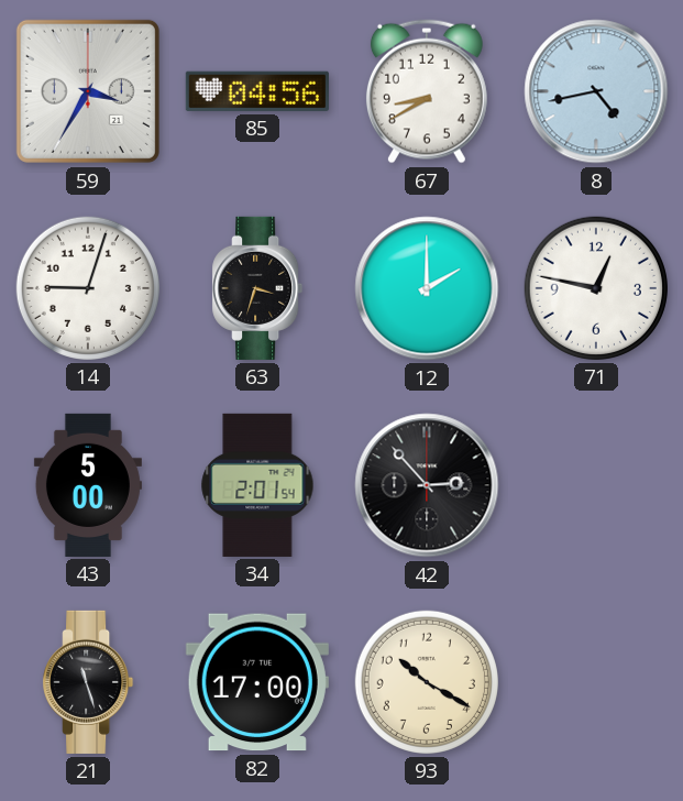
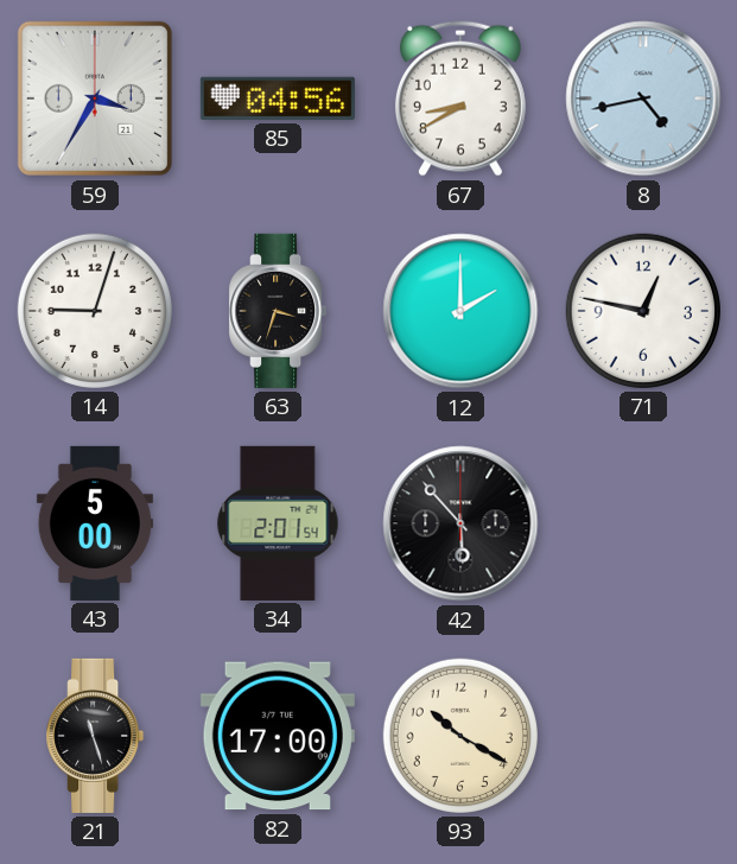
42: 2:53 -> 5:53 (460, 523)
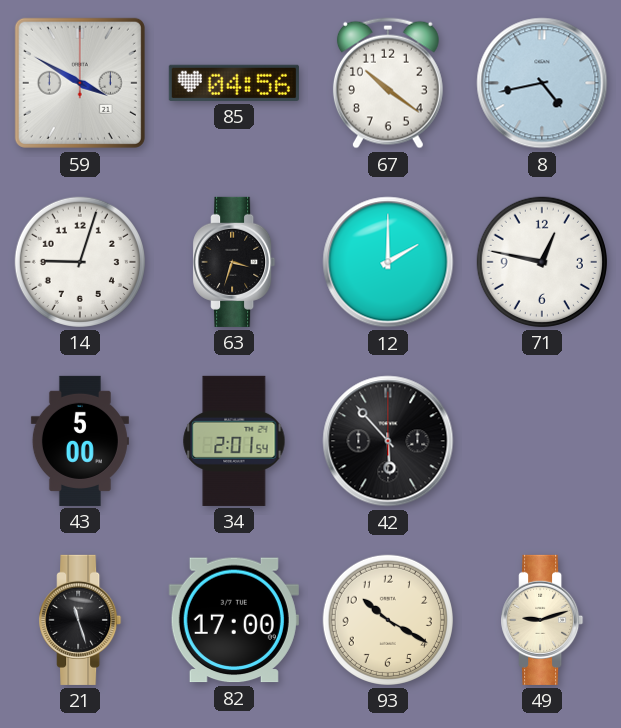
59: 3:35 -> 3:50 (80, 83)
67: 8:40 -> 10:21 (388, 83)
49: none -> 9:12 (542, 620)
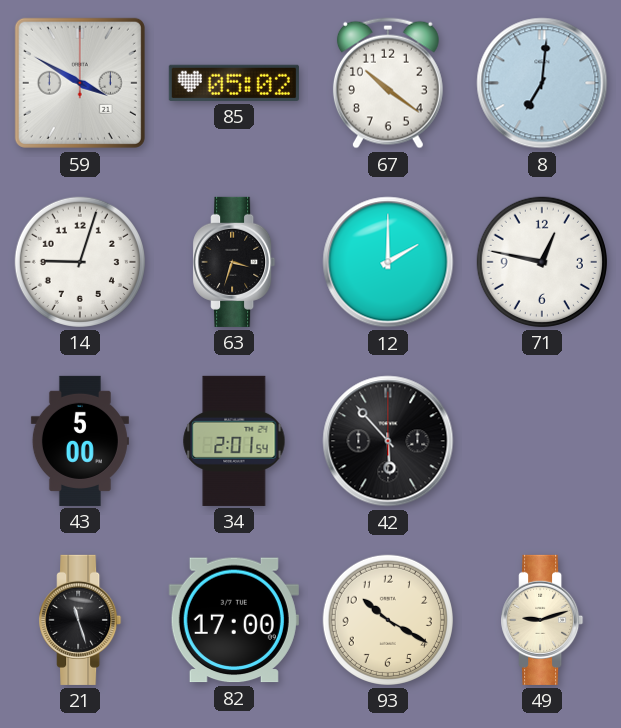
85: 04:56 -> 05:02 (234, 83)
8: 4:43 -> 7:01 (542, 83)
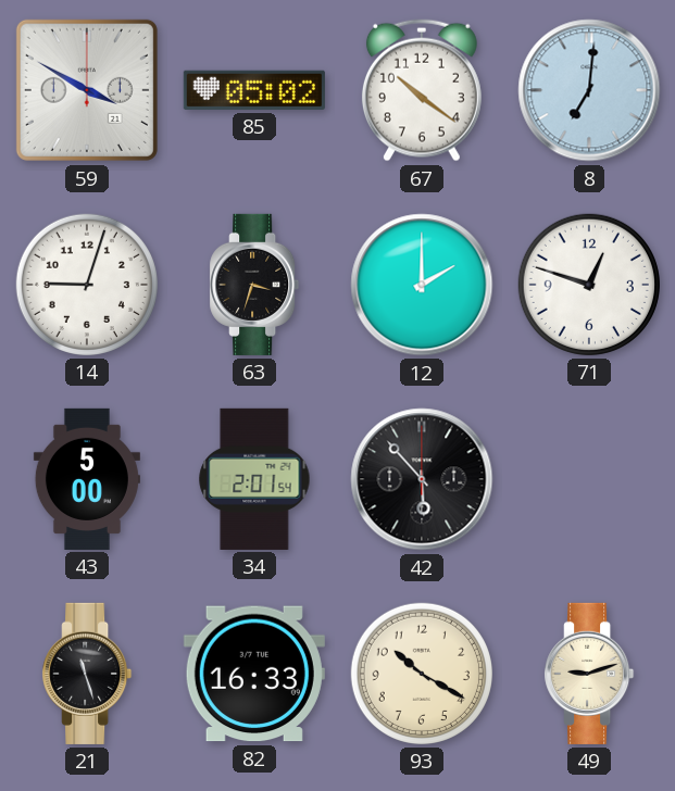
71: 12:47 -> 12:48 (589, 285)
82: 17:00 -> 16:33 (254, 674)
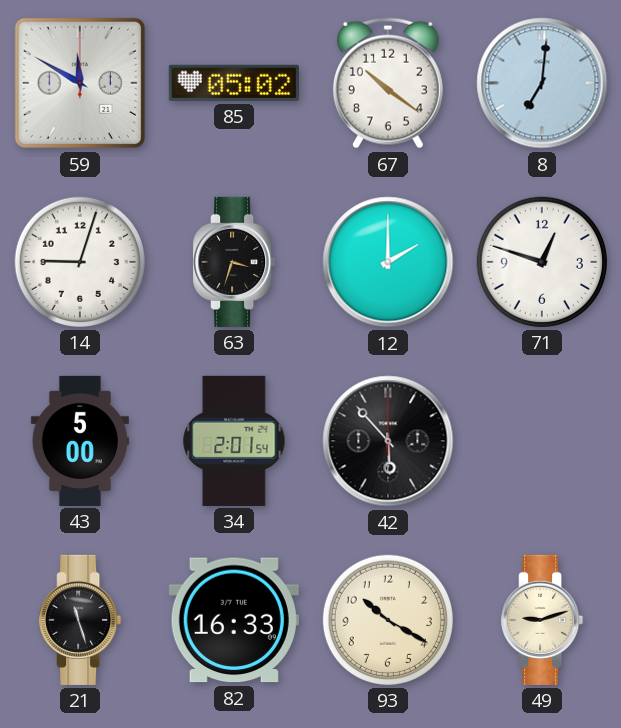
59: 3:50 -> 11:50 (80, 83)
